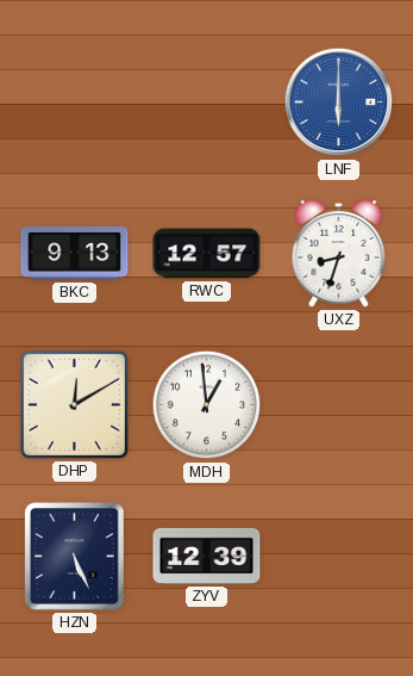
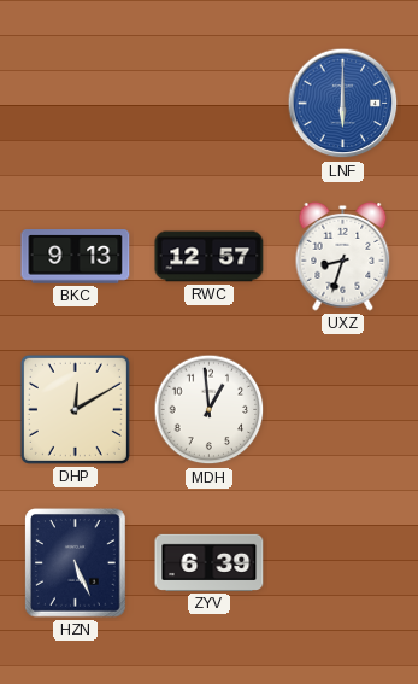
ZYV: 12:39 -> 6:39 (210, 562)
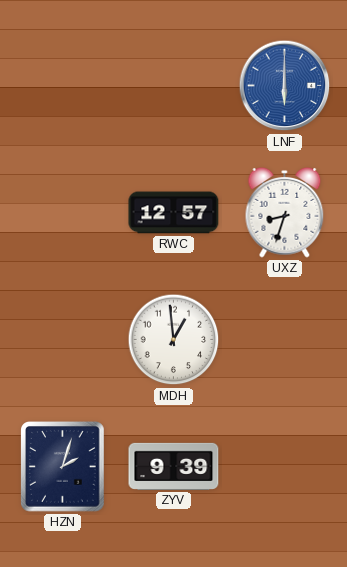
BKC: 9:13 -> none (76, 257)
DHP: 12:10 -> none (75, 409)
HZN: 5:26 -> 2:03 (63, 467)
ZYV: 6:39 -> 9:39 (174, 466)
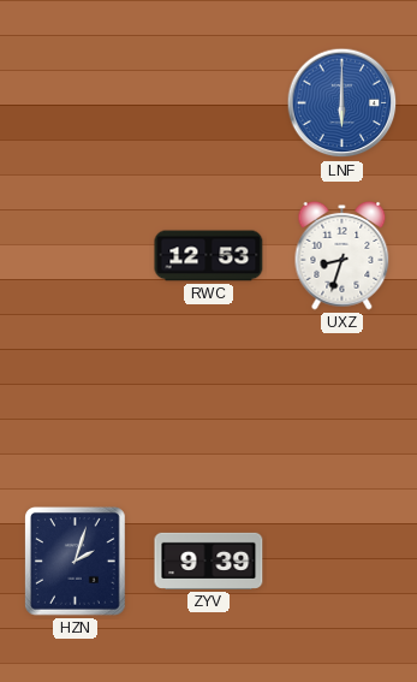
RWC: 12:57 -> 12:53 (209, 256)
MDH: 12:59 -> none (174, 340)
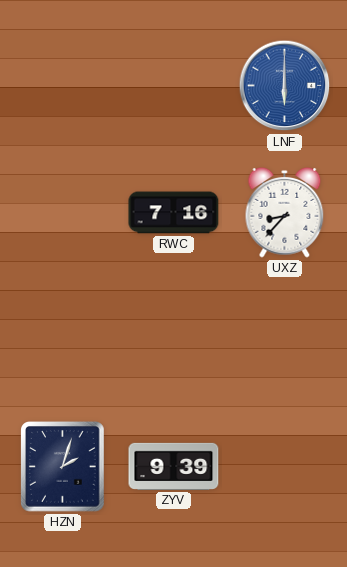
RWC: 12:53 -> 7:16 (174, 213)
UXZ: 8:33 -> 8:37 (285, 212)
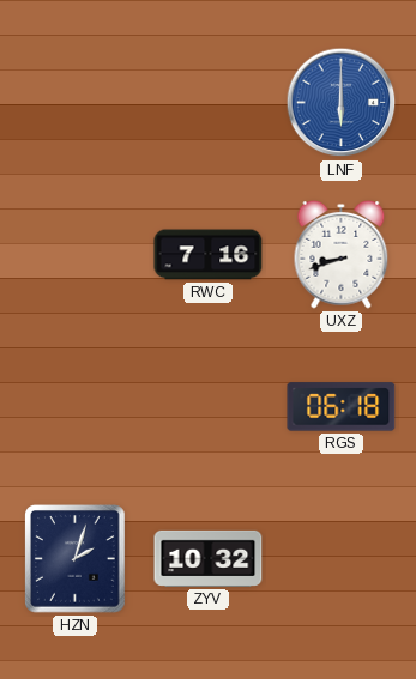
UXZ: 8:37 -> 8:42 (342, 254)
RGS: none -> 06:18 (342, 407)
ZYV: 9:39 -> 10:32 (209, 558)
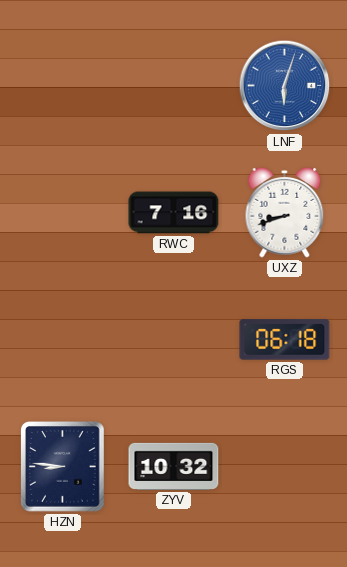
LNF: 6:00 -> 6:03 (285, 86)
HZN: 2:03 -> 8:46 (63, 467)
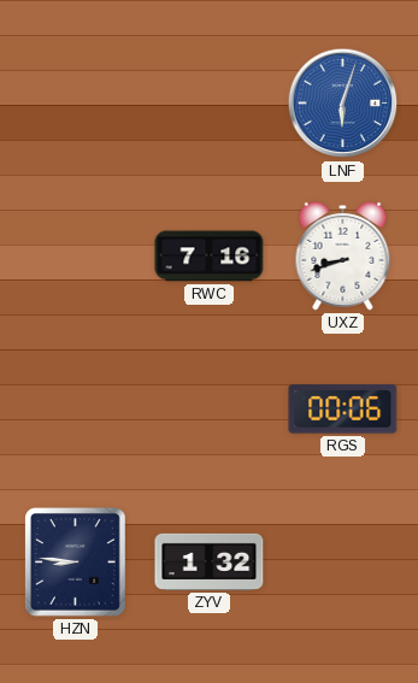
RGS: 06:18 -> 00:06 (343, 410)
ZYV: 10:32 -> 1:32 (210, 561)
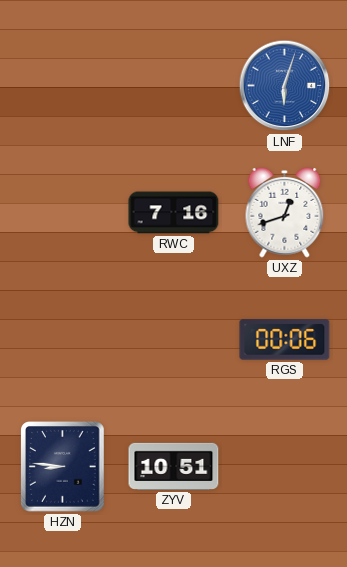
UXZ: 8:42 -> 12:42 (285, 212)
ZYV: 1:32 -> 10:51 (174, 466)
